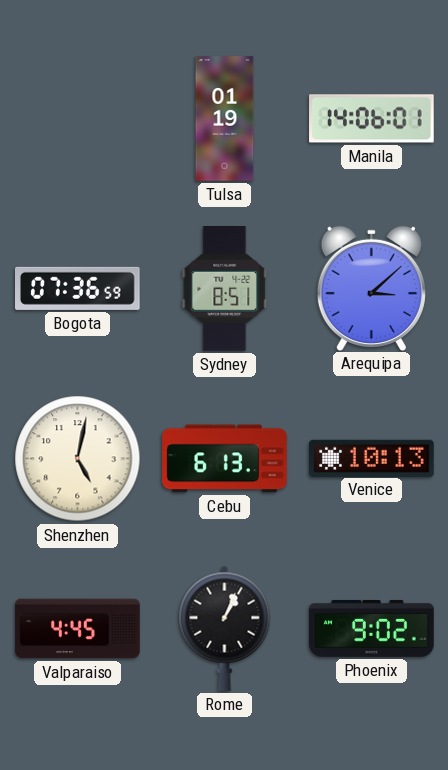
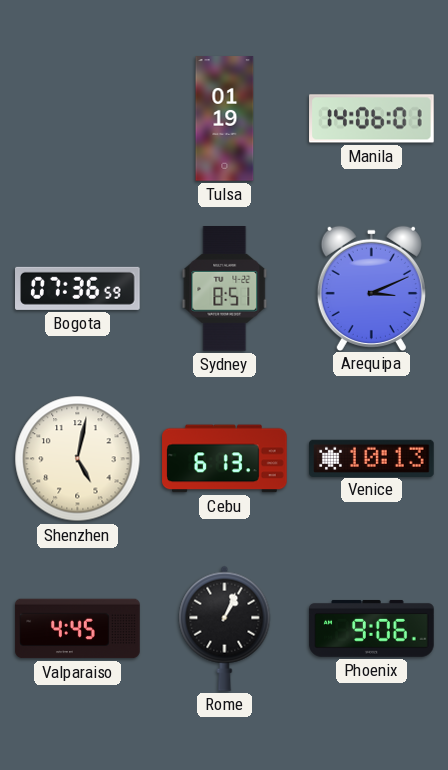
Arequipa: 3:08 -> 3:11 (371, 288)
Phoenix: 9:02 -> 9:06 (372, 628)
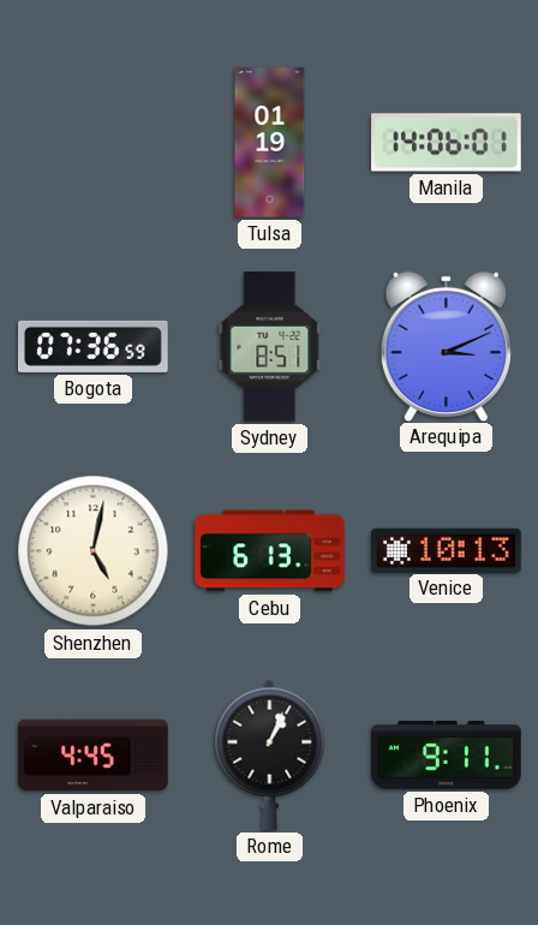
Phoenix: 9:06 -> 9:11 (447, 754)
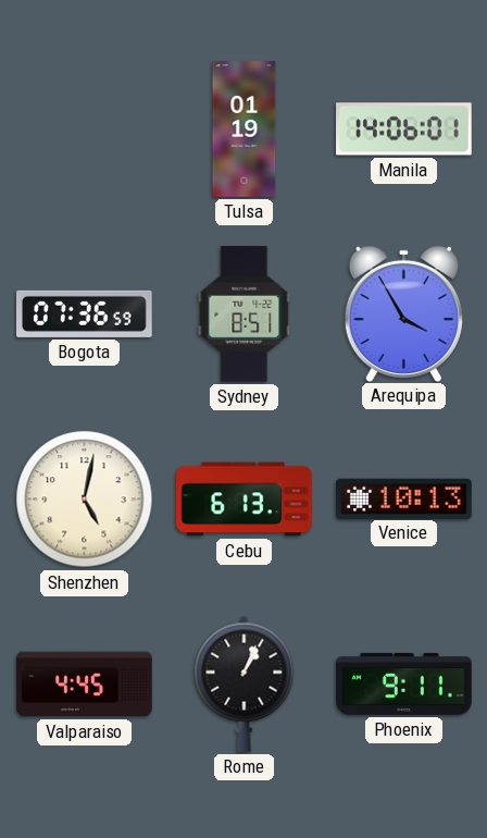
Arequipa: 3:11 -> 3:55 (403, 313)
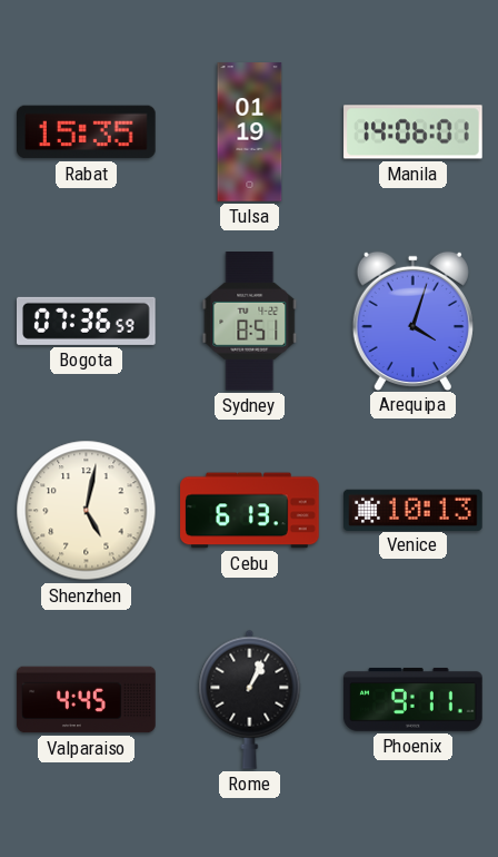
Rabat: none -> 15:35 (87, 132)
Arequipa: 3:55 -> 4:03 (412, 321)
